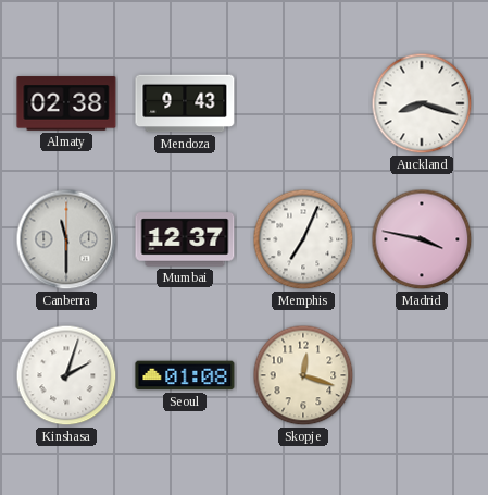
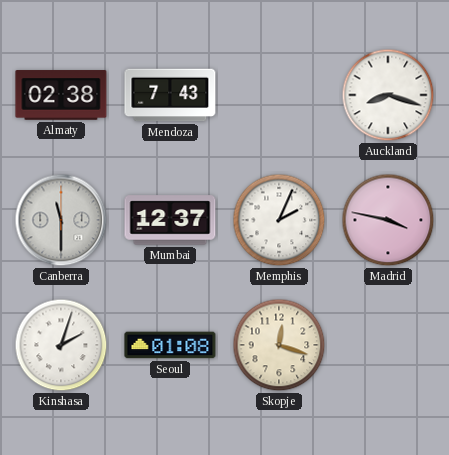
Mendoza: 9:43 -> 7:43 (170, 95)
Memphis: 7:04 -> 2:04 (279, 220)
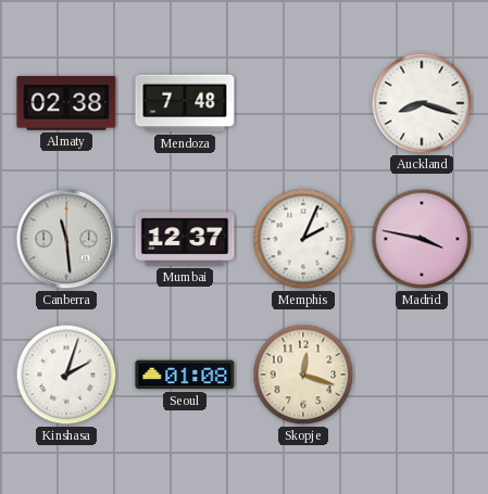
Mendoza: 7:43 -> 7:48 (185, 103)
Canberra: 11:30 -> 11:29 (66, 239)
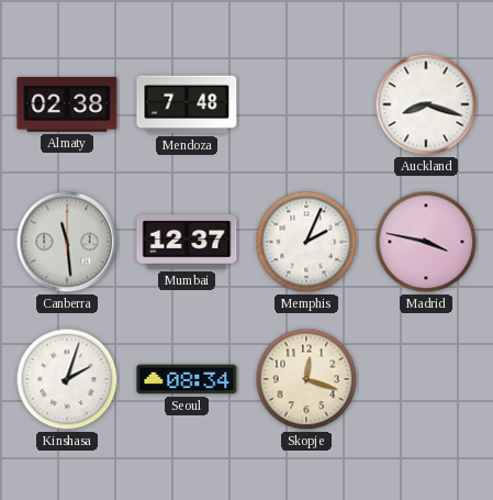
Seoul: 01:08 -> 08:34 (187, 379)
